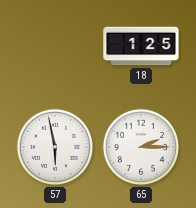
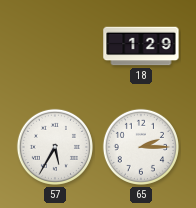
18: 1:25 -> 1:29 (141, 46)
57: 5:58 -> 5:35 (55, 147)
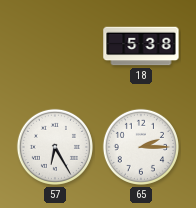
18: 1:29 -> 5:38 (141, 46)
57: 5:35 -> 6:25 (55, 147)
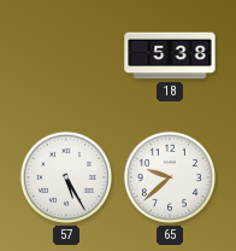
57: 6:25 -> 5:25 (66, 177)
65: 2:15 -> 9:38 (170, 177)
